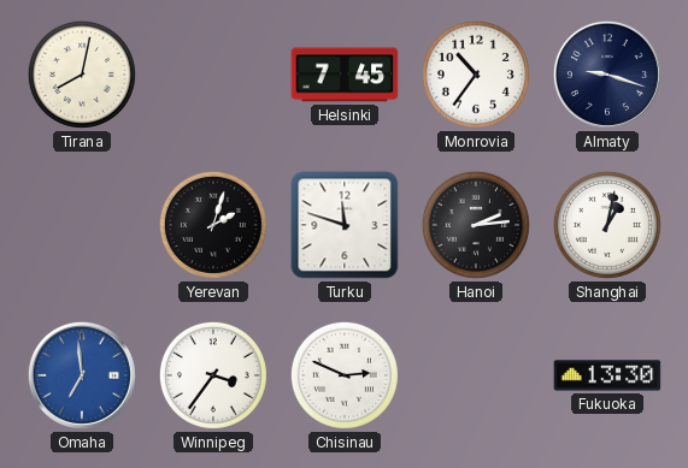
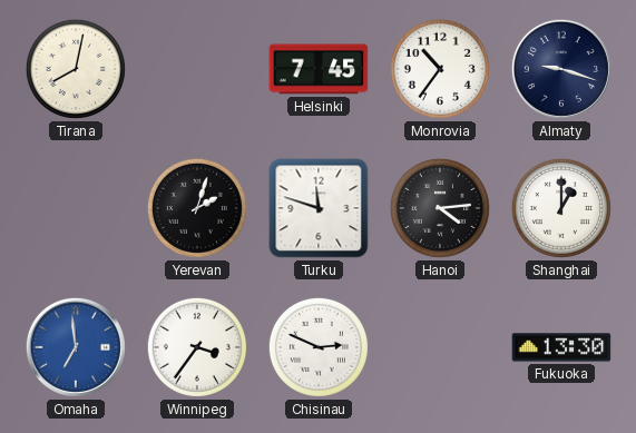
Hanoi: 2:14 -> 4:14 (440, 208)
Shanghai: 1:02 -> 1:00 (561, 208)
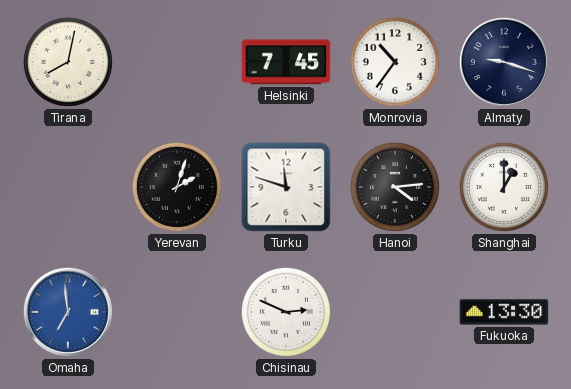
Winnipeg: 3:36 -> none (197, 347)
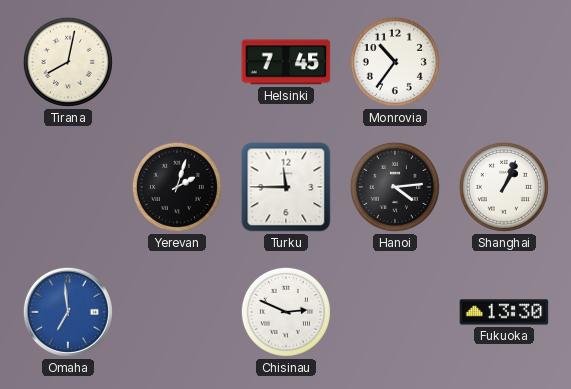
Almaty: 9:18 -> none (504, 62)
Turku: 11:48 -> 11:45 (286, 187)
Shanghai: 1:00 -> 1:04 (504, 187)
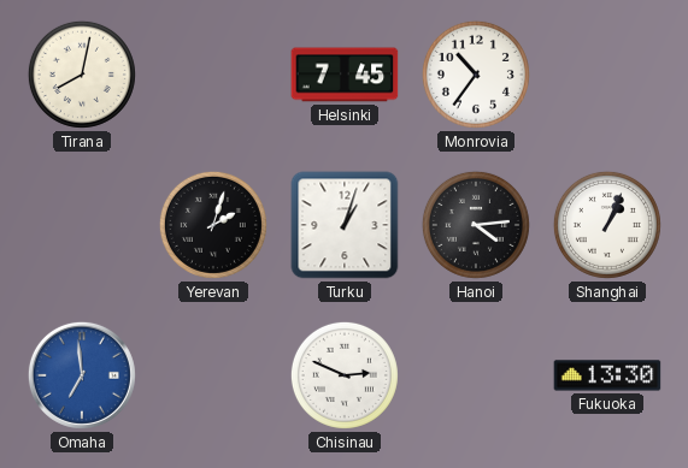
Turku: 11:45 -> 1:03 (345, 225)
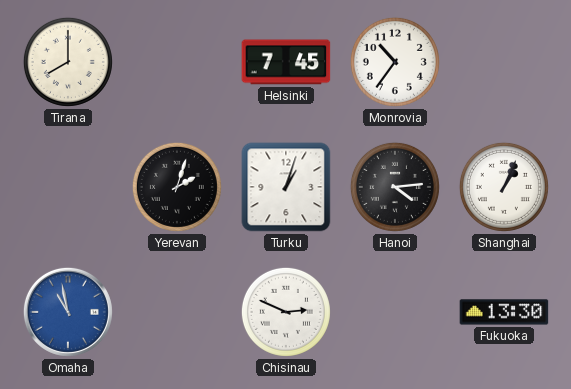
Tirana: 8:02 -> 8:00 (68, 62)
Omaha: 6:59 -> 10:58 (68, 312)
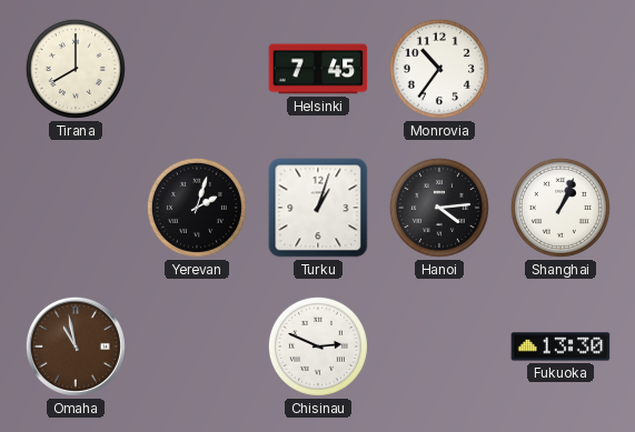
Omaha dial: blue -> brown (76, 346)
